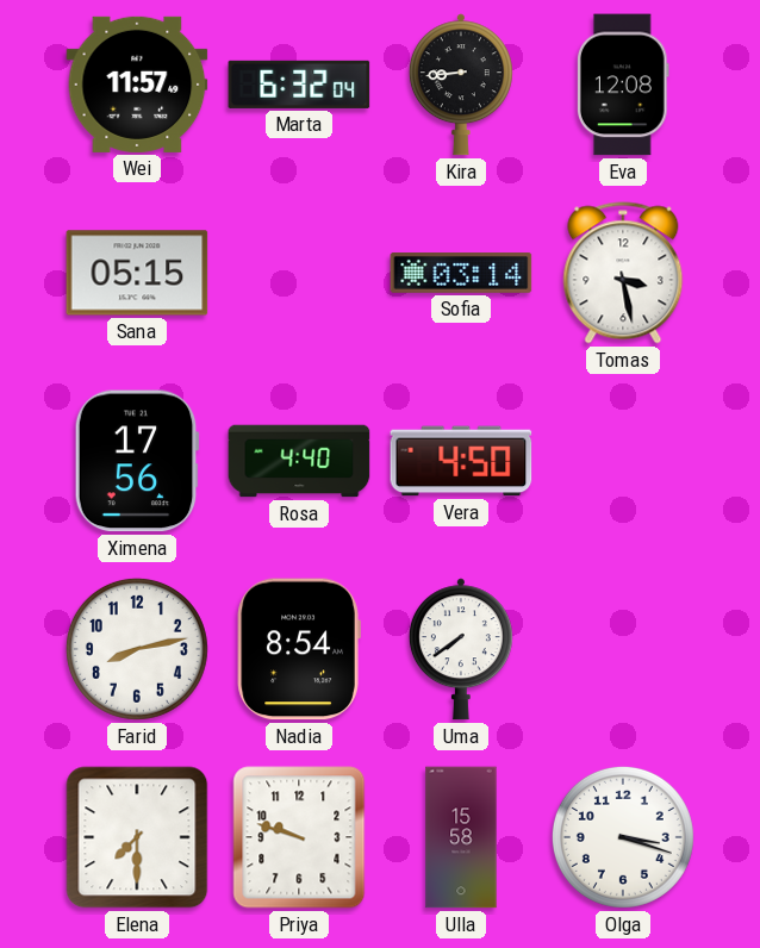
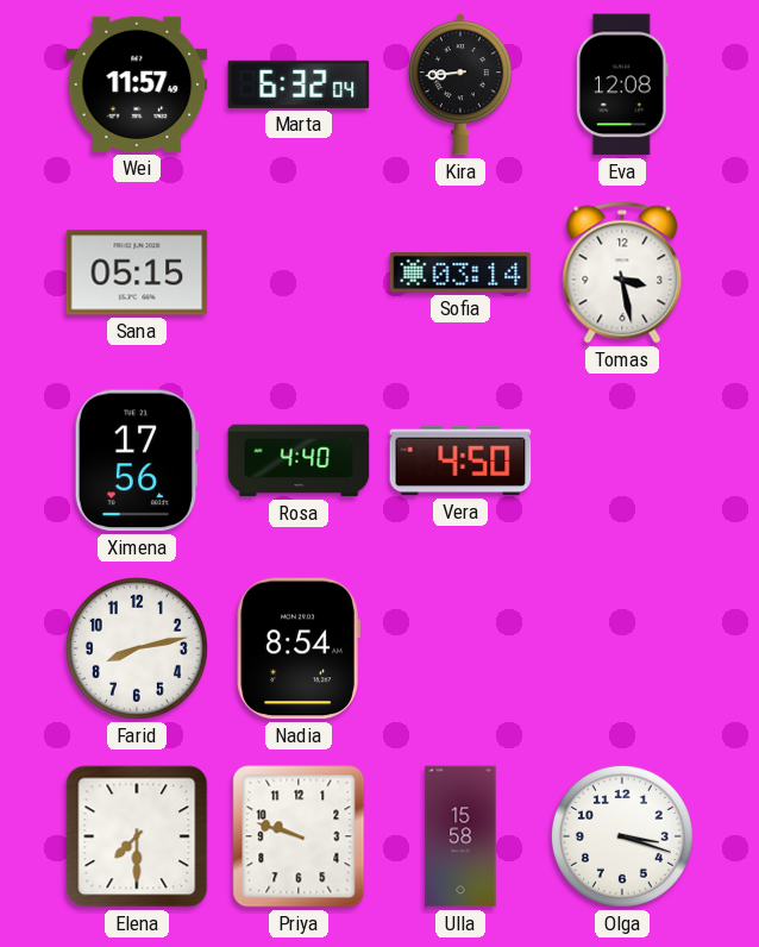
Uma: 7:39 -> none (461, 649)
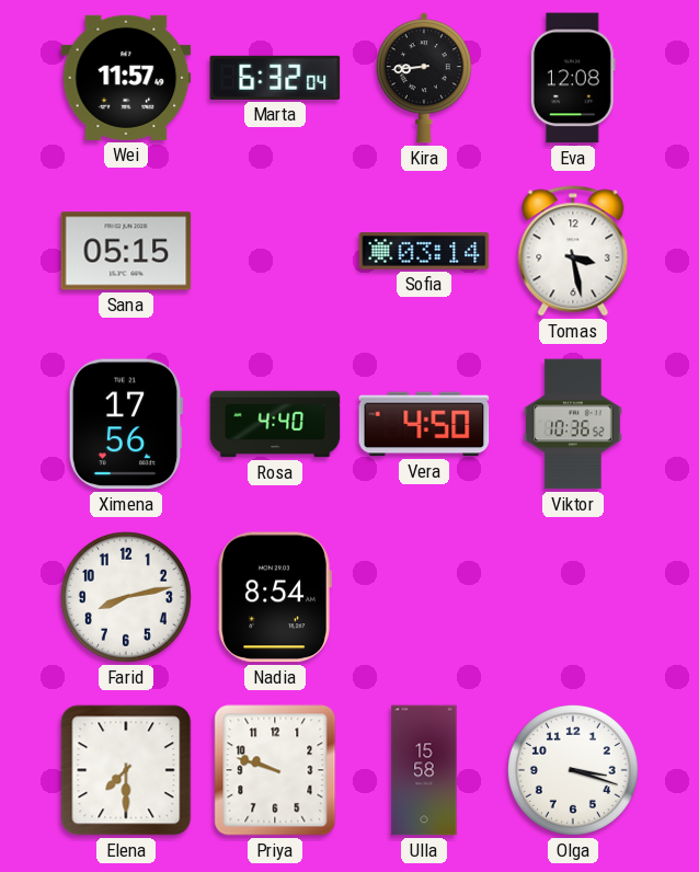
Viktor: none -> 10:36 (573, 424)
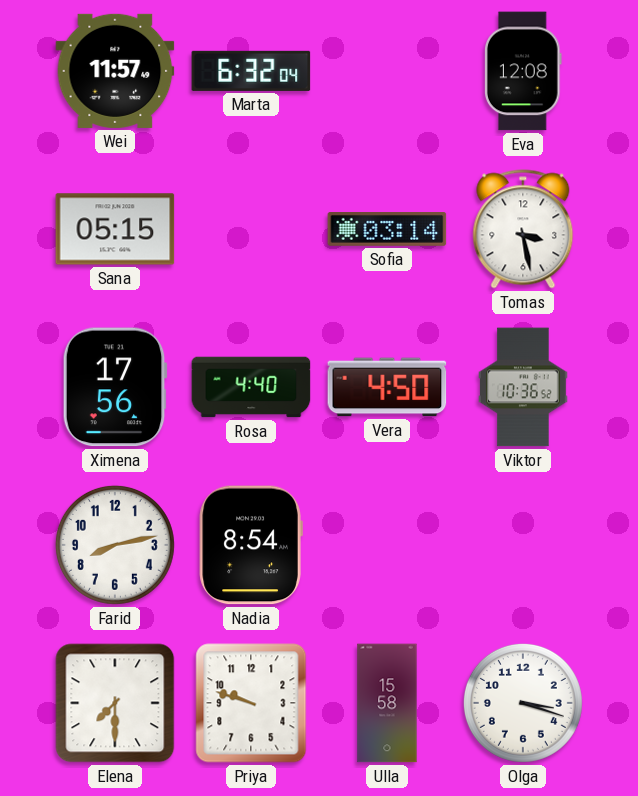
Kira: 8:44 -> none (424, 78)
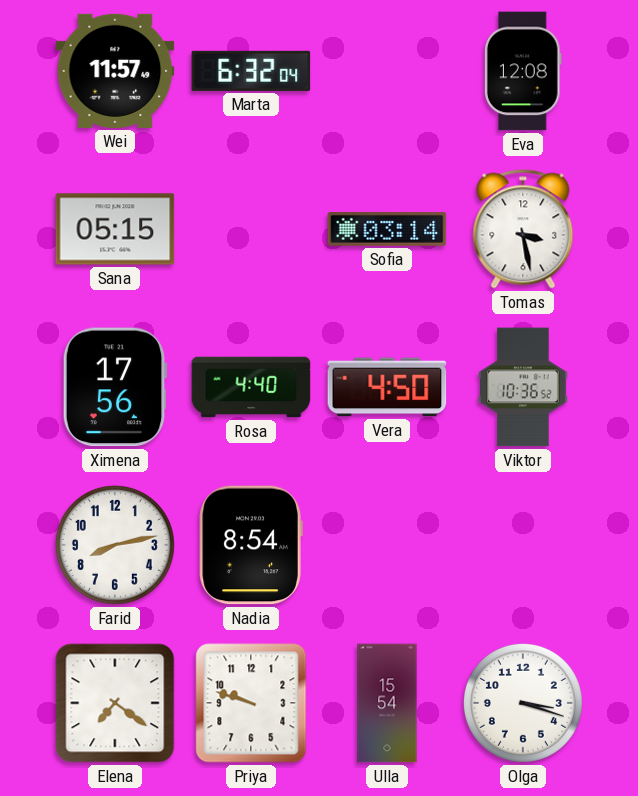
Elena: 7:30 -> 7:21 (115, 703)
Ulla: 15:58 -> 15:54 (387, 703)
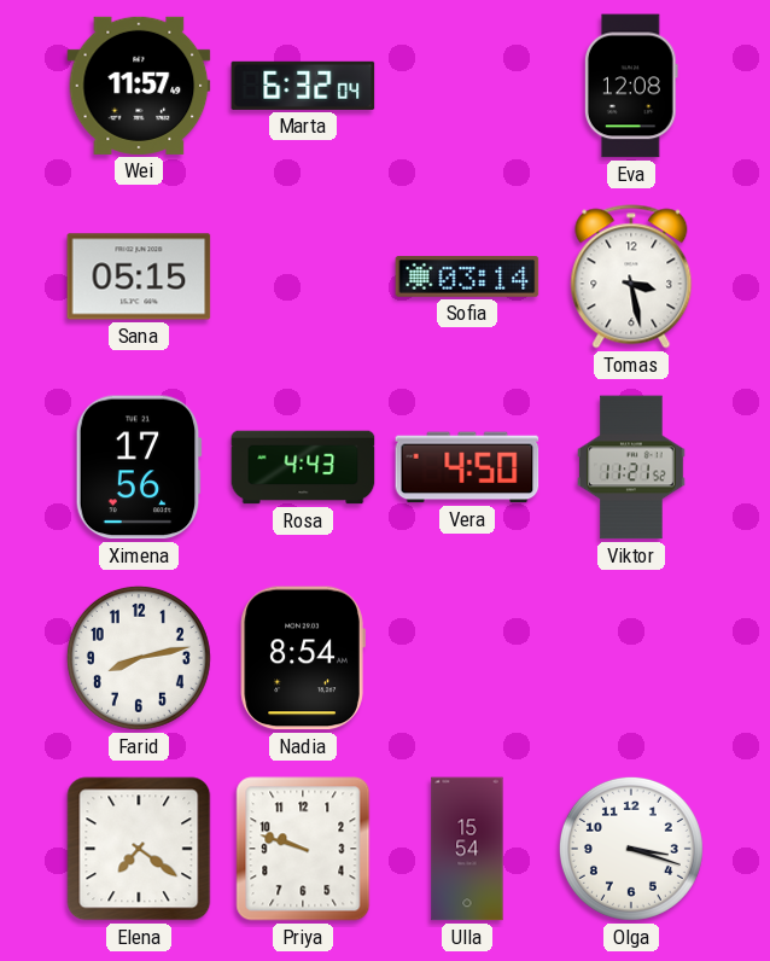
Rosa: 4:40 -> 4:43 (303, 467)
Viktor: 10:36 -> 11:21 (631, 467)
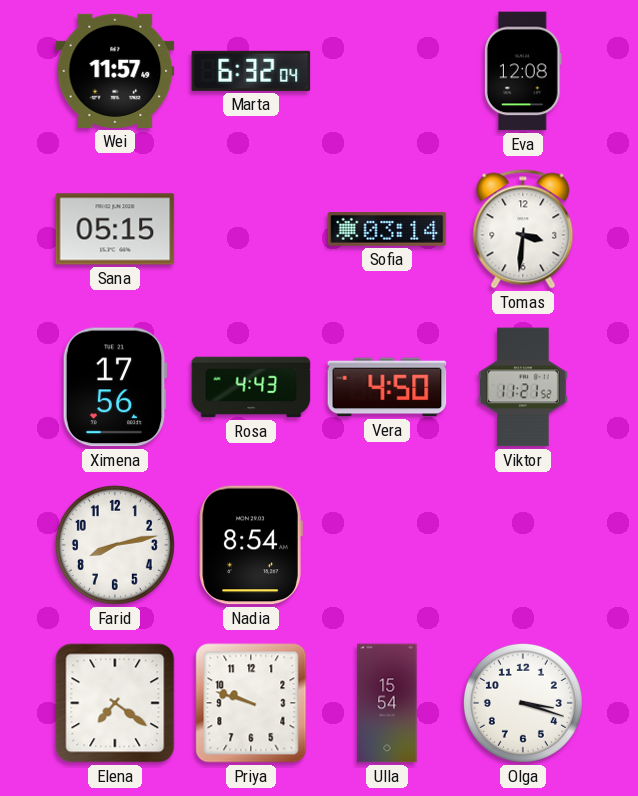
Tomas: 3:28 -> 3:31 (523, 229)
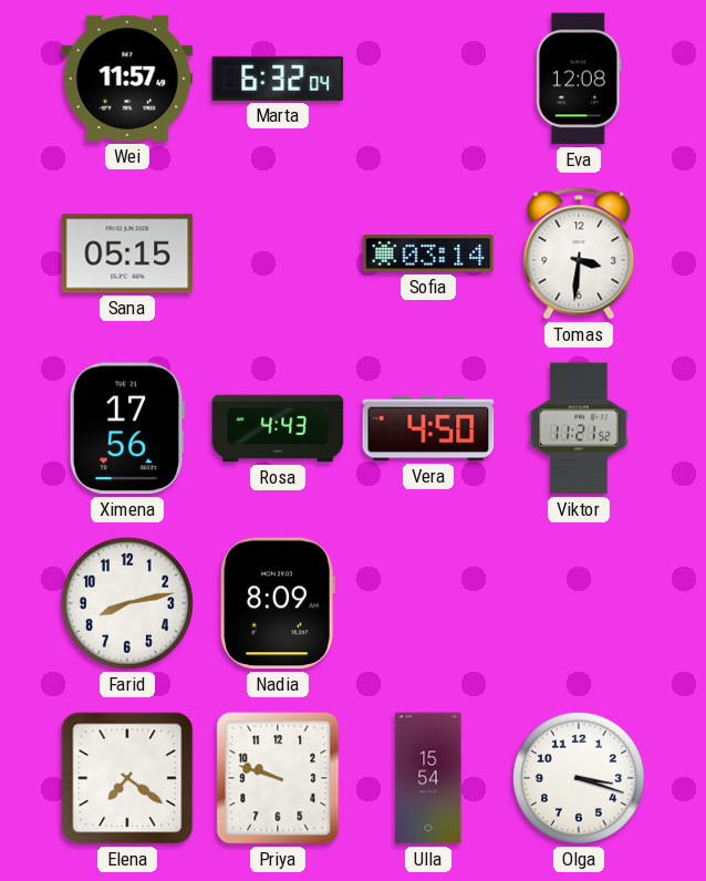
Nadia: 8:54 -> 8:09 (278, 603)
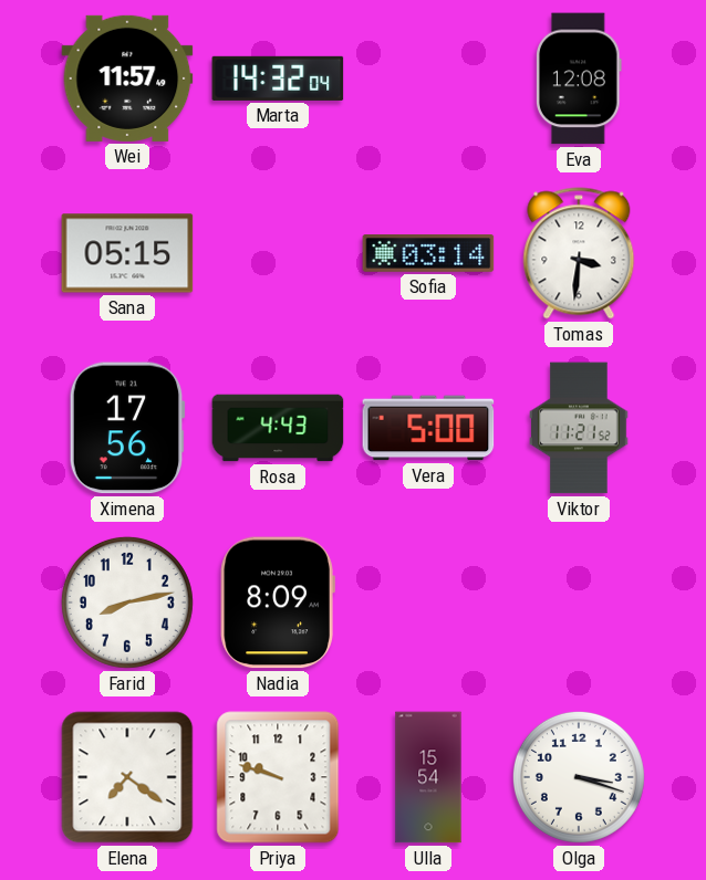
Marta: 6:32 -> 14:32 (278, 78)
Vera: 4:50 -> 5:00 (428, 428)
